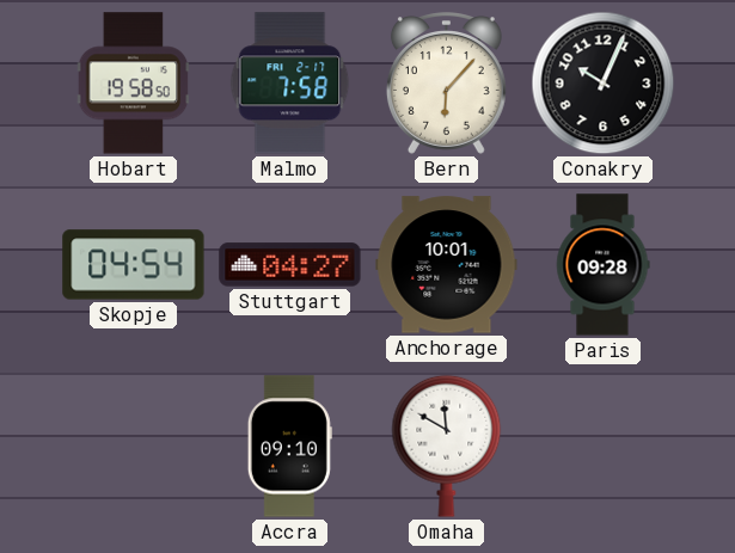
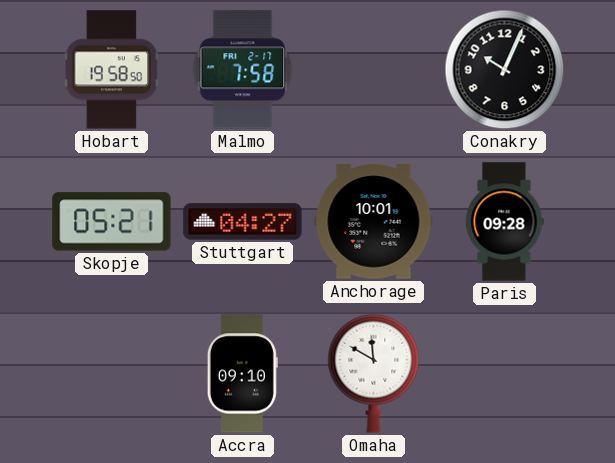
Bern: 6:07 -> none (446, 84)
Skopje: 04:54 -> 05:21 (112, 222)
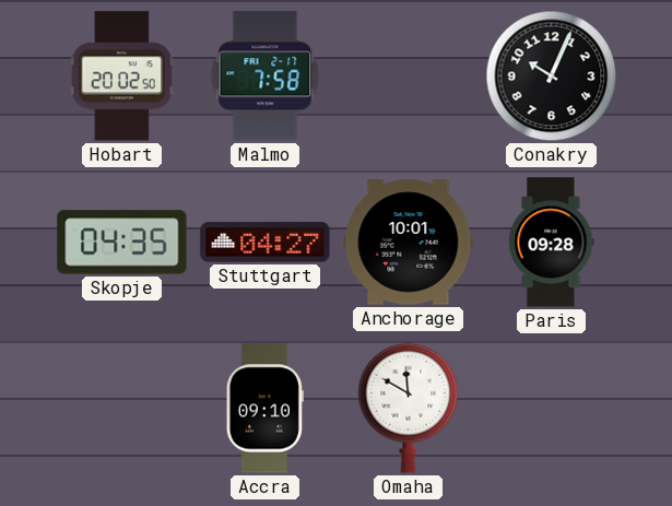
Hobart: 19:58 -> 20:02 (122, 77)
Skopje: 05:21 -> 04:35 (122, 243)
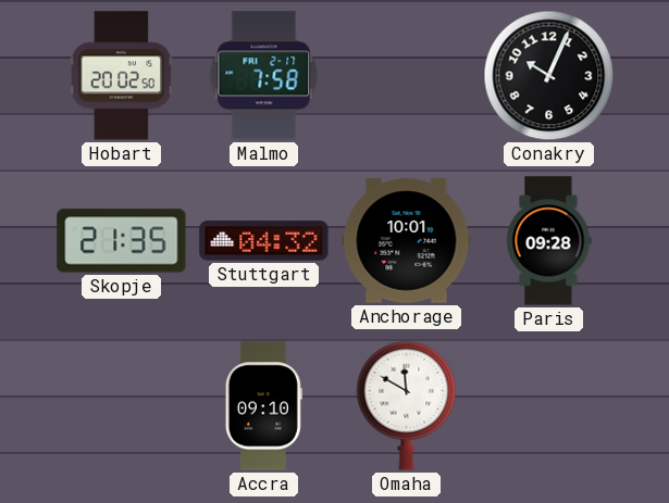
Skopje: 04:35 -> 21:35 (122, 241)
Stuttgart: 04:27 -> 04:32 (264, 241)
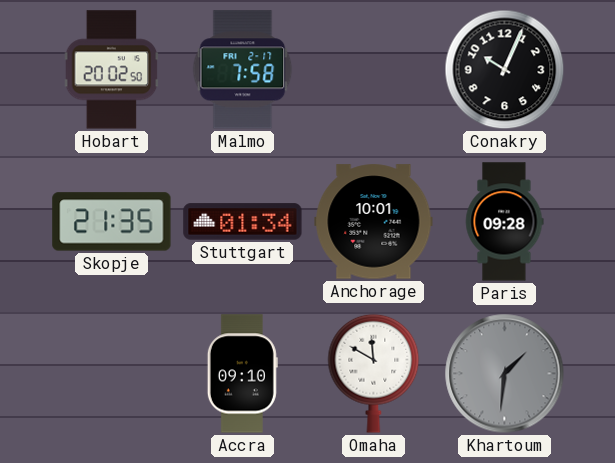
Stuttgart: 04:32 -> 01:34 (243, 222)
Khartoum: none -> 1:31 (505, 374)
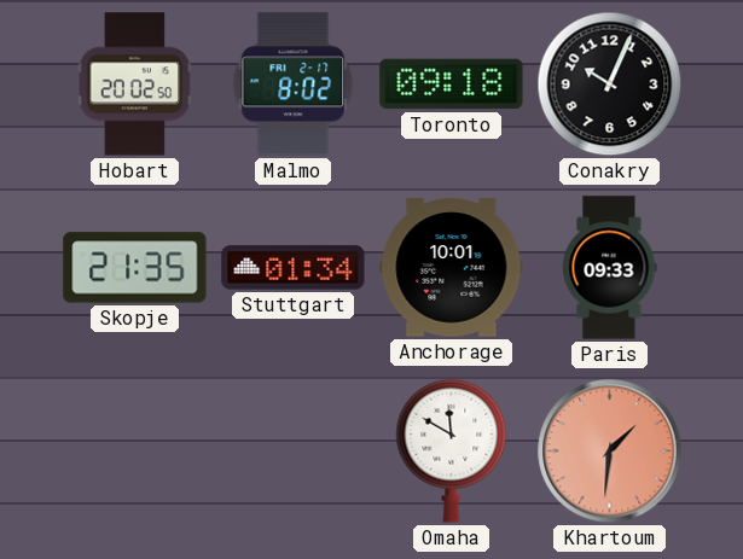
Malmo: 7:58 -> 8:02 (294, 85)
Toronto: none -> 09:18 (452, 85)
Paris: 09:28 -> 09:33 (609, 268)
Accra: 09:10 -> none (242, 374)
Khartoum dial: grey -> salmon (610, 452)
